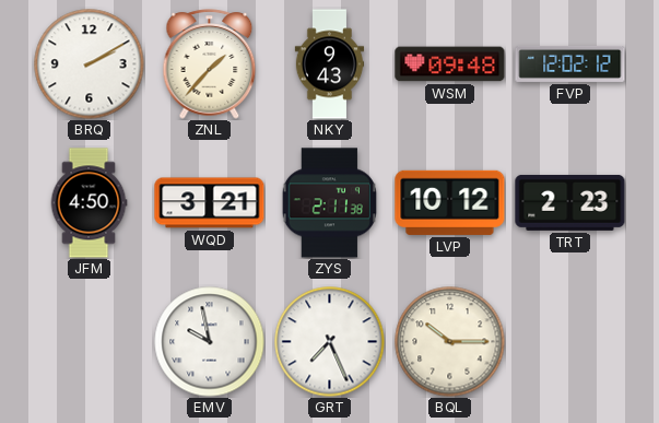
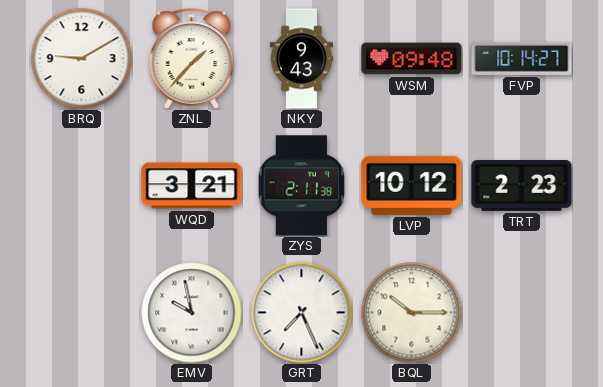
BRQ: 2:10 -> 9:10 (82, 59)
FVP: 12:02 -> 10:14 (522, 58)
JFM: 4:50 -> none (89, 203)
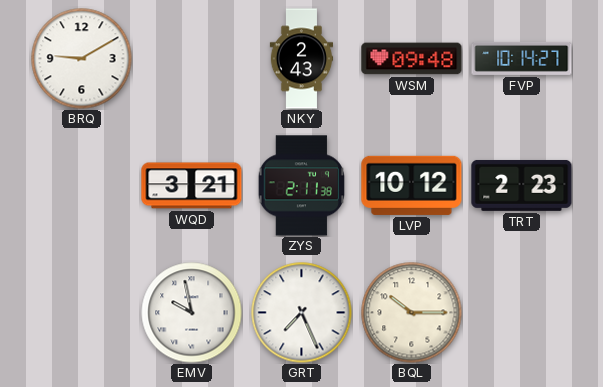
ZNL: 1:37 -> none (192, 59)
NKY: 9:43 -> 2:43 (302, 59)
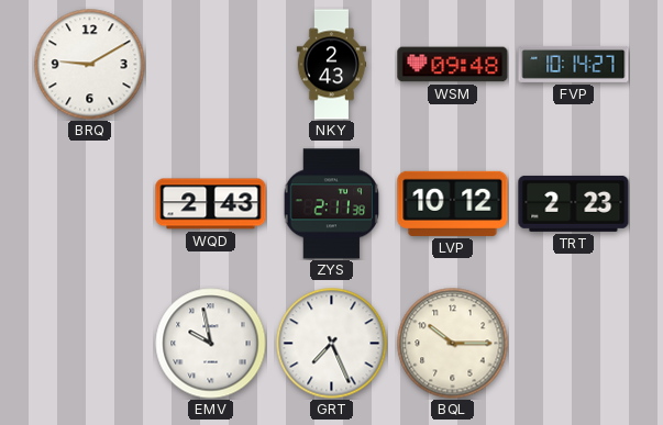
WQD: 3:21 -> 2:43 (211, 204)
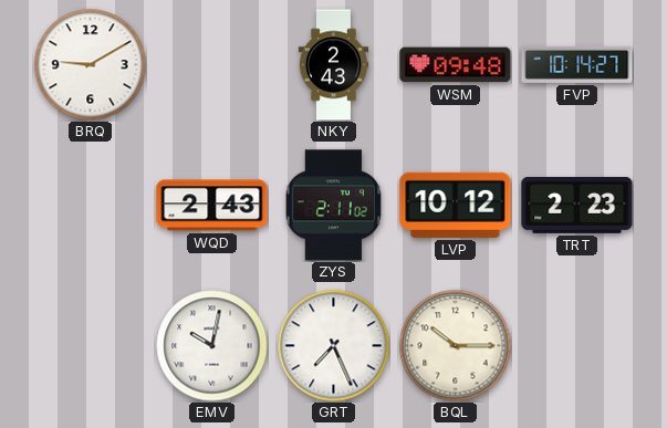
ZYS: 2:11:38 -> 2:11:02 (333, 206)
EMV: 9:58 -> 10:02 (212, 346)
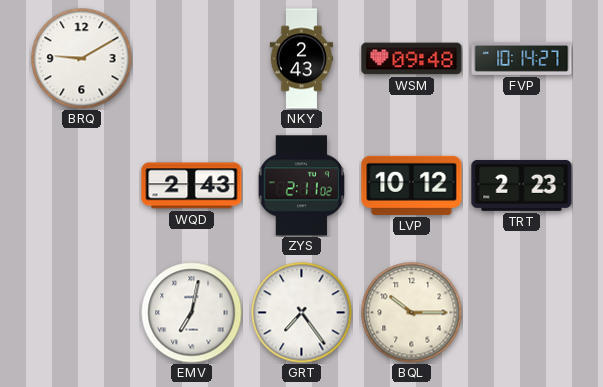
EMV: 10:02 -> 7:02 (192, 313)
GRT: 7:26 -> 7:24 (302, 313)
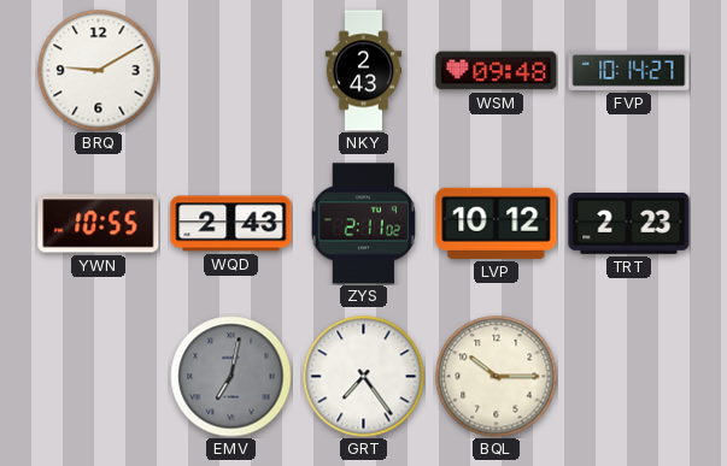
YWN: none -> 10:55 (99, 224)
EMV dial: white -> grey (231, 377)
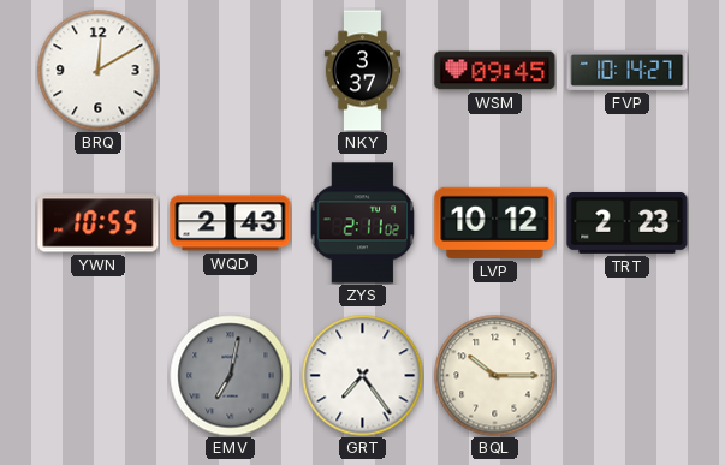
BRQ: 9:10 -> 12:10 (99, 71)
NKY: 2:43 -> 3:37 (363, 71)
WSM: 09:48 -> 09:45 (495, 71)
